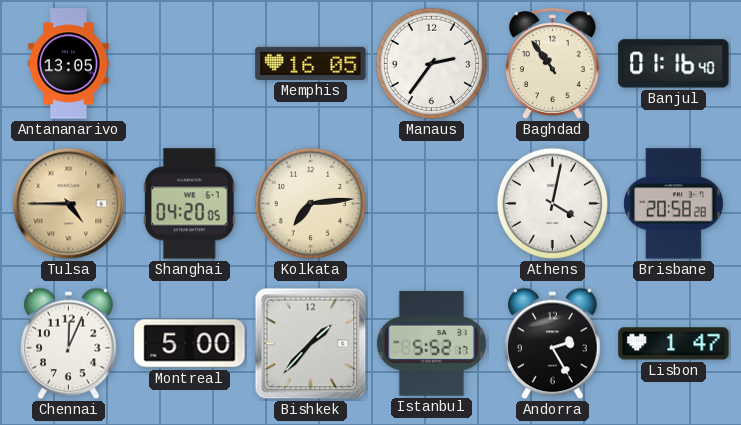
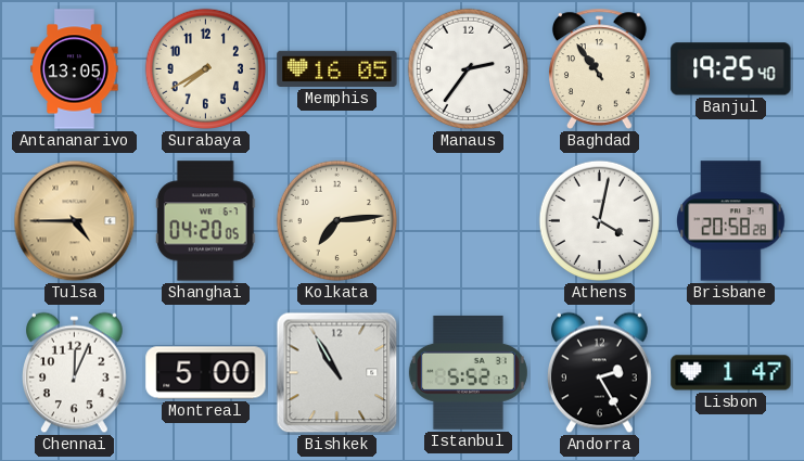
Surabaya: none -> 7:40 (206, 69)
Banjul: 01:16 -> 19:25 (731, 69)
Bishkek: 1:37 -> 10:55 (337, 373)
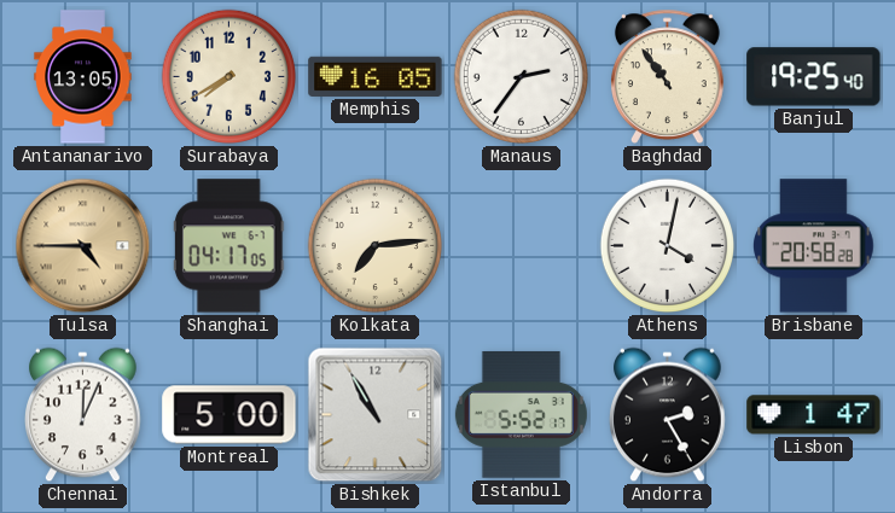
Shanghai: 04:20 -> 04:17 (228, 246)
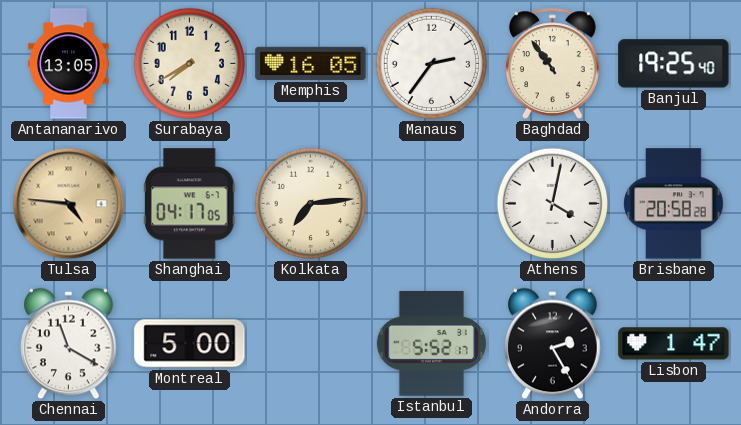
Tulsa: 4:45 -> 4:46 (69, 204)
Chennai: 12:04 -> 11:20 (69, 344)
Bishkek: 10:55 -> none (376, 415)
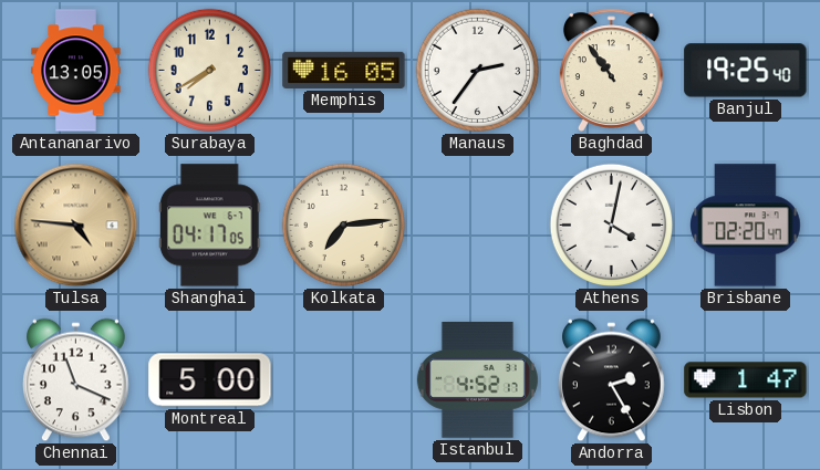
Brisbane: 20:58 -> 02:20 (746, 226)
Chennai: 11:20 -> 11:19 (76, 380)
Istanbul: 5:52 -> 4:52 (477, 379)
